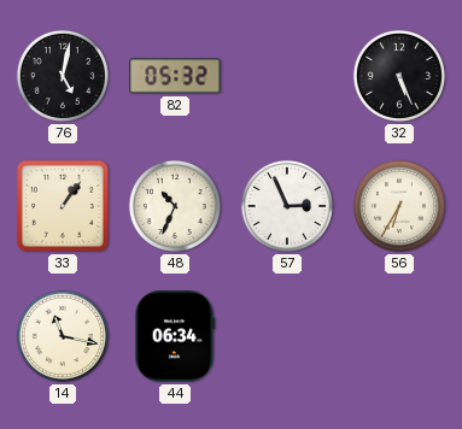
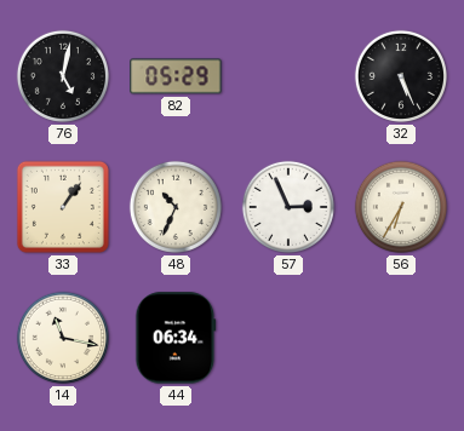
82: 05:32 -> 05:29 (176, 76)
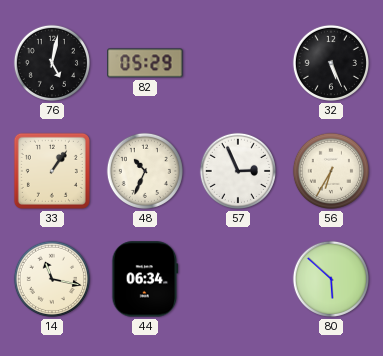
80: none -> 5:52 (331, 279)
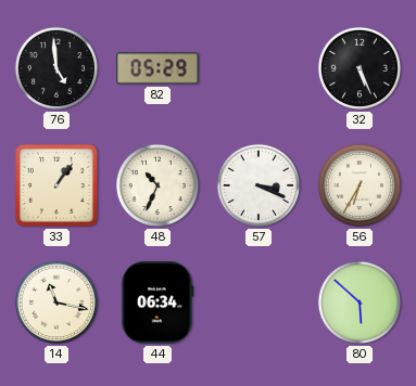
76: 5:02 -> 4:59 (56, 68)
57: 2:56 -> 3:19 (259, 185)
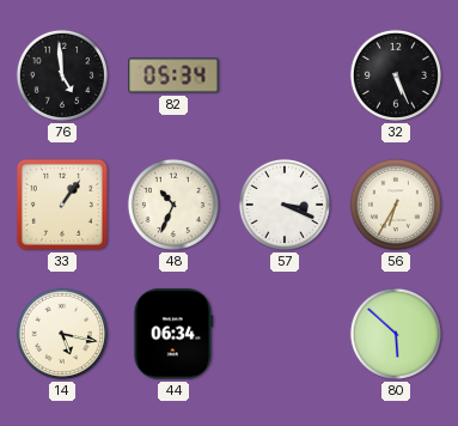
82: 05:29 -> 05:34 (173, 75)
14: 11:17 -> 5:17 (62, 334)
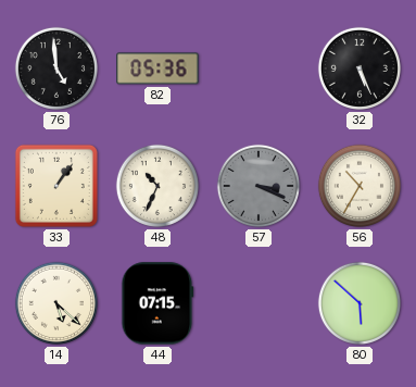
82: 05:34 -> 05:36 (157, 68)
57 dial: white -> grey (259, 186)
56: 6:35 -> 10:35 (360, 186)
14: 5:17 -> 5:22 (56, 303)
44: 06:34 -> 07:15 (157, 303)
